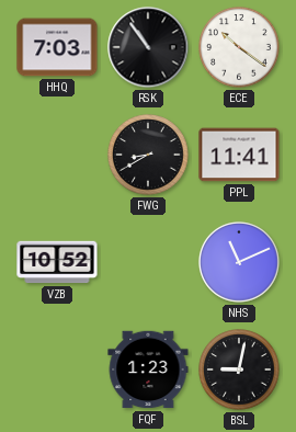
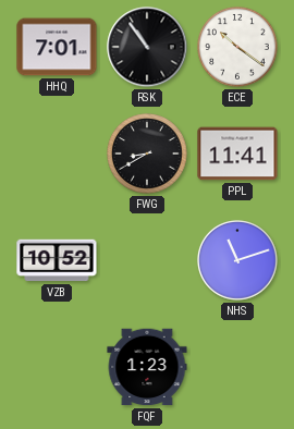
HHQ: 7:03 -> 7:01 (57, 47)
NHS: 11:11 -> 11:12 (237, 260)
BSL: 9:02 -> none (239, 370)
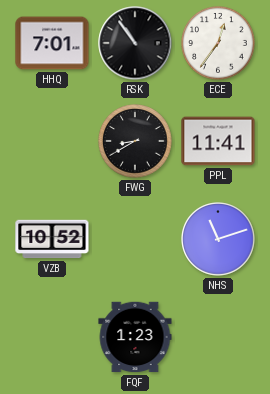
ECE: 10:21 -> 12:36 (218, 43)
